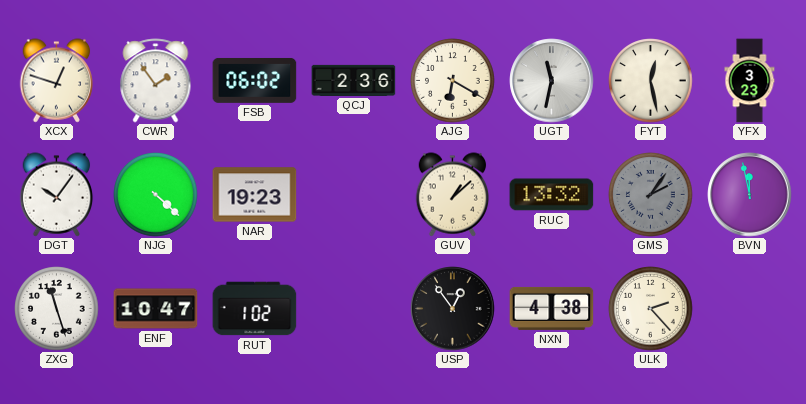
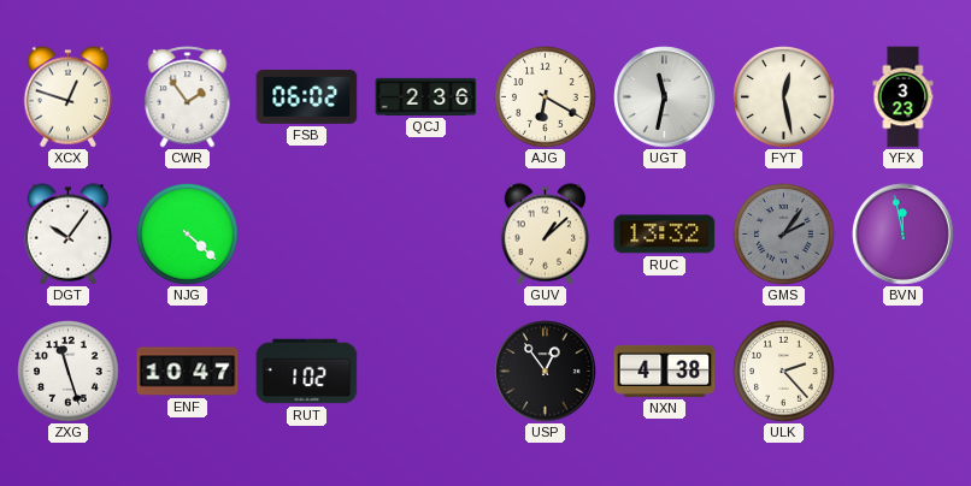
NAR: 19:23 -> none (255, 195)
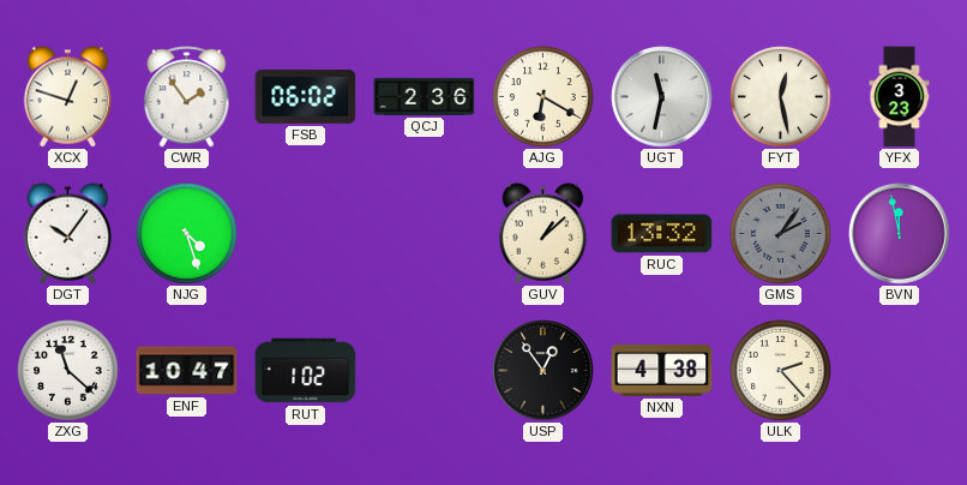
NJG: 4:22 -> 4:27 (187, 234)
ZXG: 11:27 -> 11:22 (68, 371)
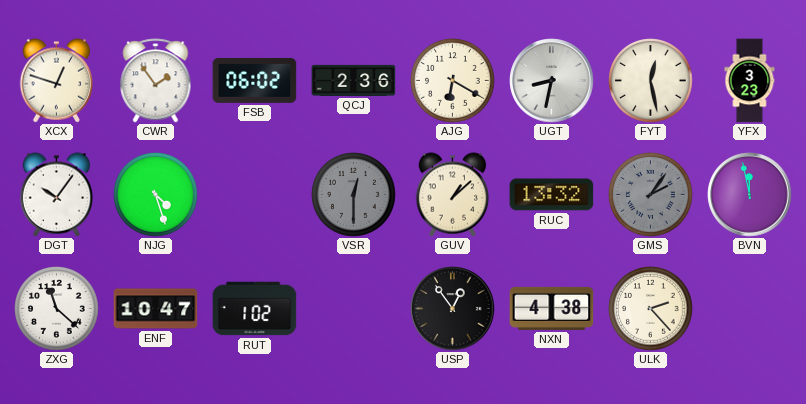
UGT: 11:32 -> 8:32 (552, 81)
VSR: none -> 12:30 (354, 195)
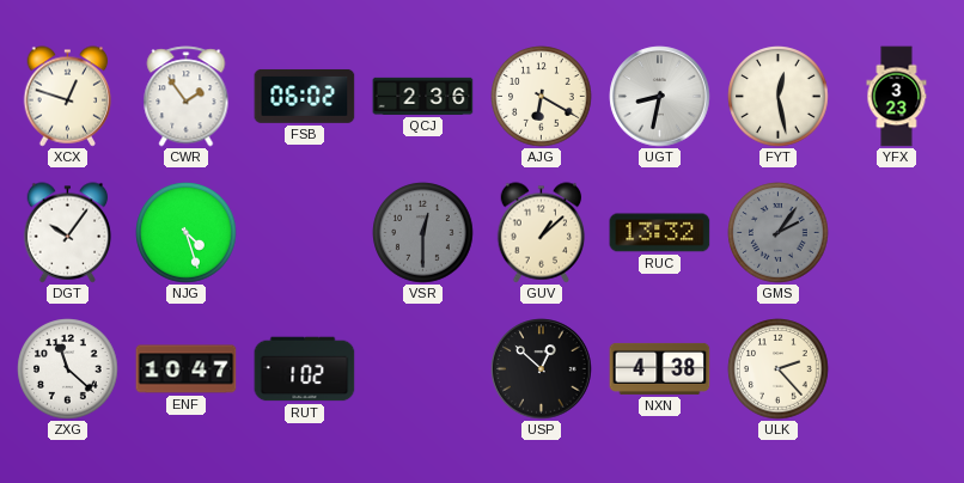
BVN: 11:58 -> none (750, 195)
USP: 12:54 -> 12:52 (542, 369)
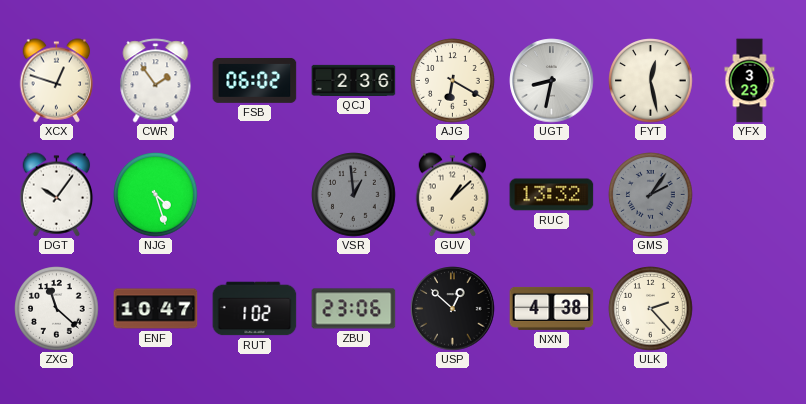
VSR: 12:30 -> 12:59 (354, 195)
ZBU: none -> 23:06 (354, 309)
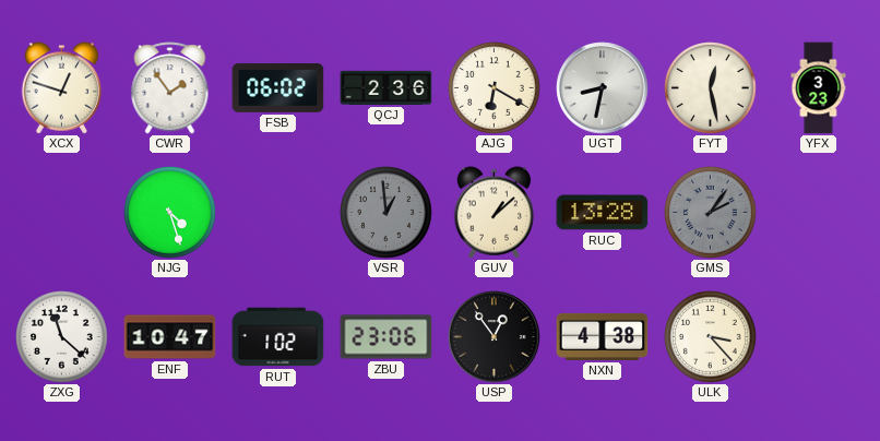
DGT: 10:06 -> none (57, 195)
RUC: 13:32 -> 13:28 (603, 213)
USP: 12:52 -> 12:54 (495, 337)
ULK: 2:23 -> 3:23 (711, 337)
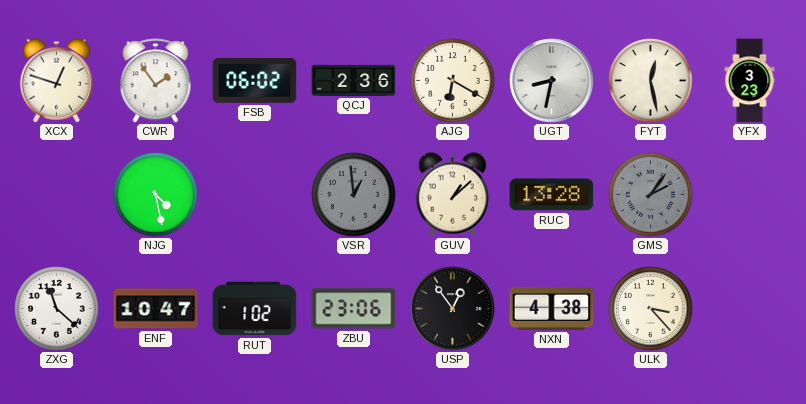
NJG: 4:27 -> 4:28 (156, 195)
